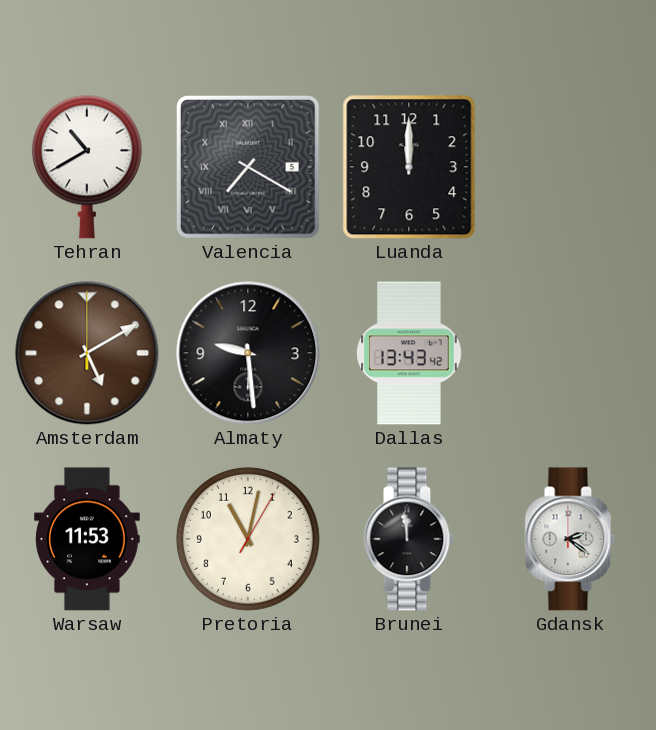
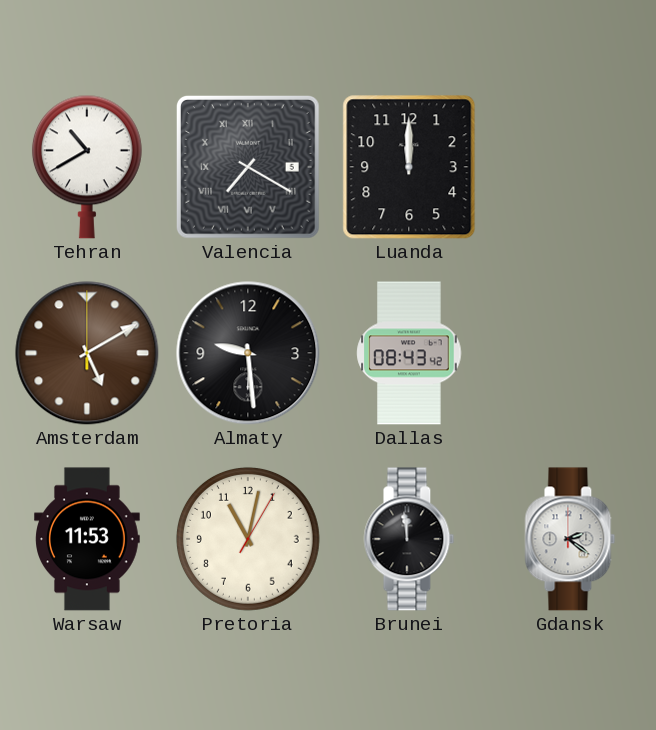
Dallas: 13:43 -> 08:43 (409, 353)
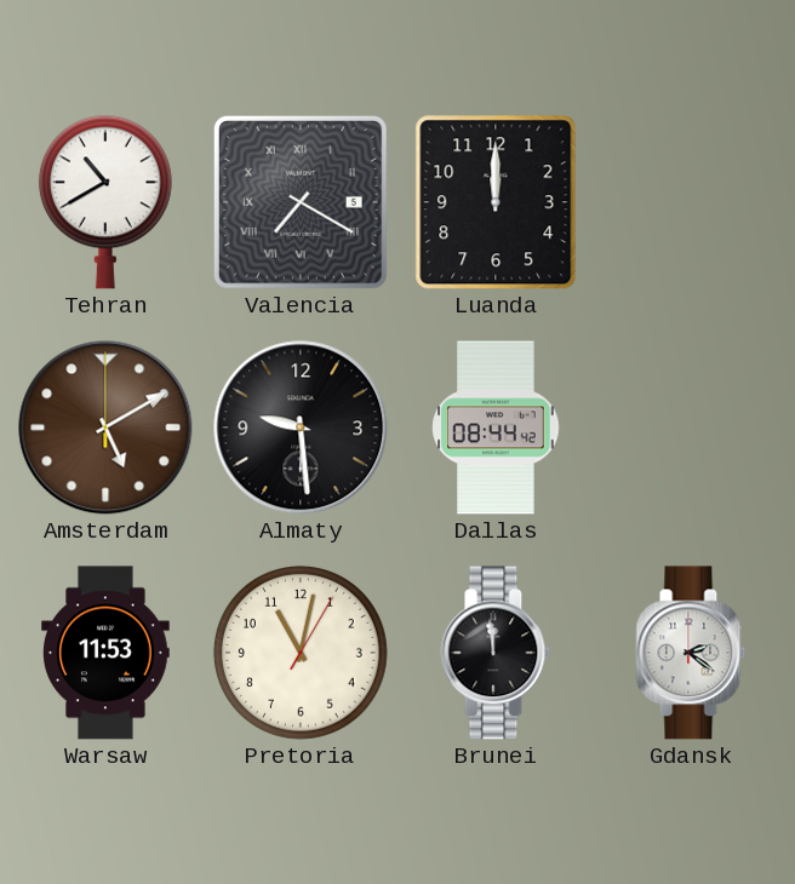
Dallas: 08:43 -> 08:44 (496, 427)
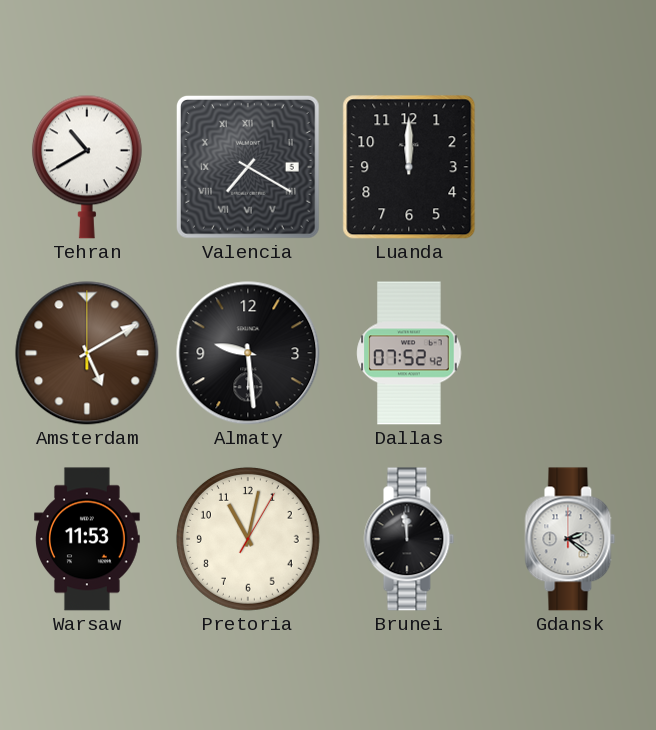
Dallas: 08:44 -> 07:52 (409, 353)
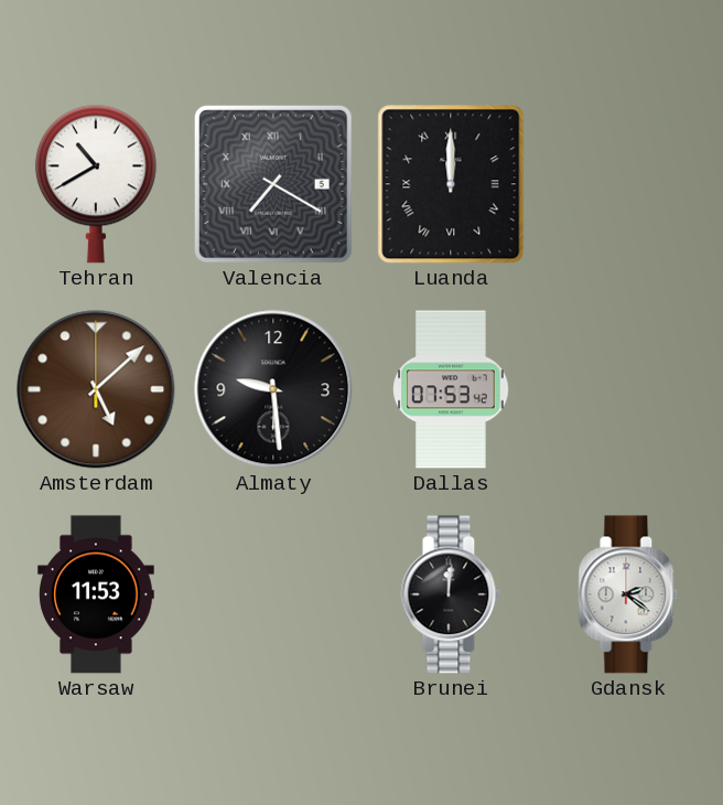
Luanda numerals: Arabic -> Roman (451, 184)
Amsterdam: 5:10 -> 5:08 (96, 389)
Dallas: 07:52 -> 07:53 (451, 389)
Pretoria: 11:02 -> none (248, 539)
Brunei: 11:59 -> 12:01 (451, 594)
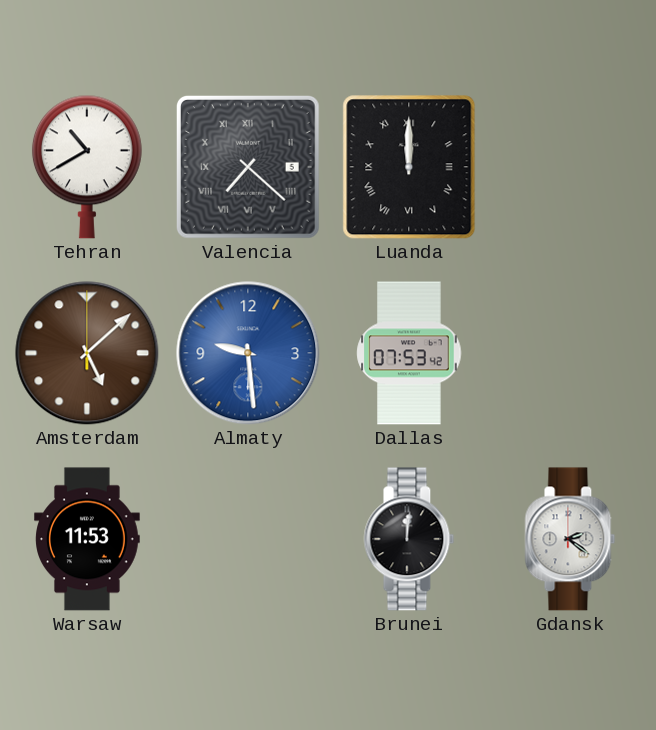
Valencia: 7:20 -> 7:22 (248, 167)
Almaty dial: black -> blue (248, 353)
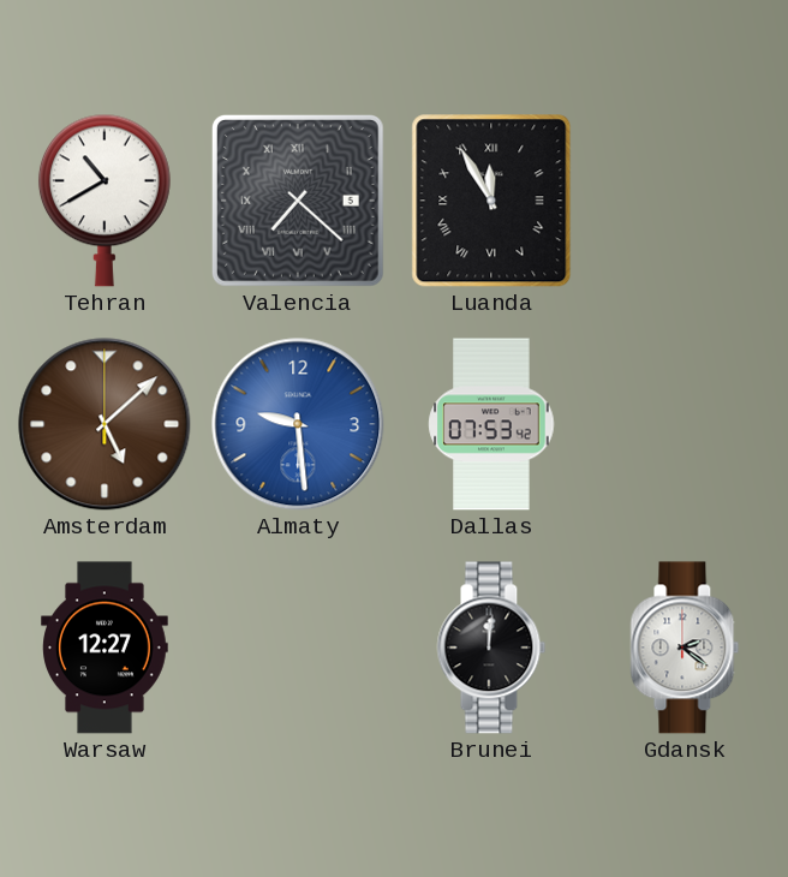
Luanda: 12:00 -> 11:55 (491, 201)
Warsaw: 11:53 -> 12:27 (105, 648)
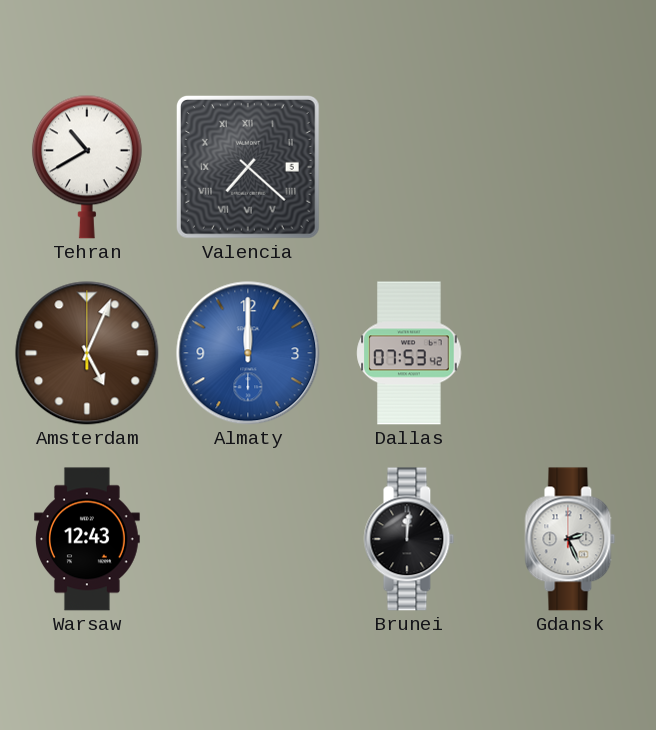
Luanda: 11:55 -> none (491, 201)
Amsterdam: 5:08 -> 5:04 (87, 353)
Almaty: 9:29 -> 12:00 (248, 353)
Warsaw: 12:27 -> 12:43 (87, 539)
Gdansk: 2:21 -> 2:26 (570, 539)
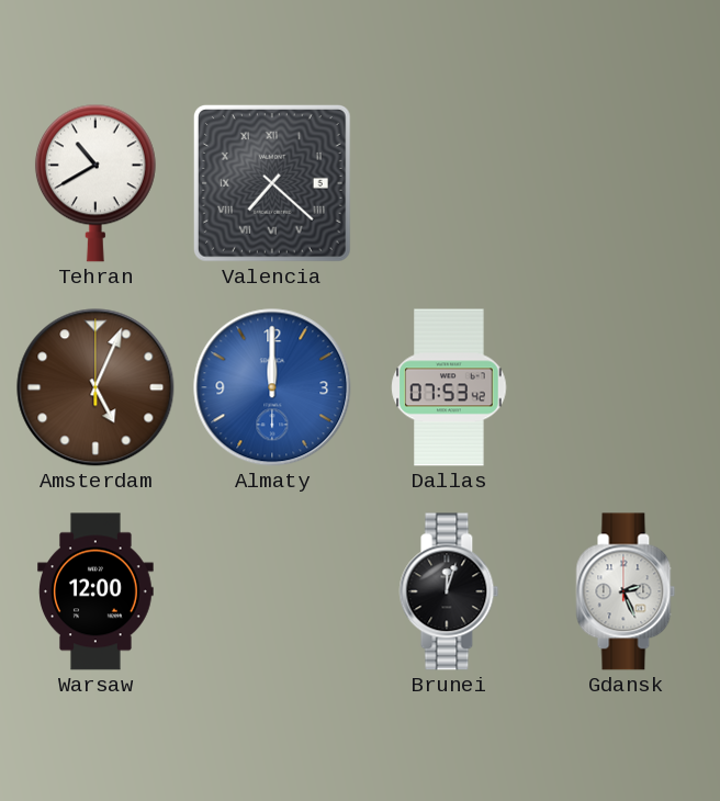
Warsaw: 12:43 -> 12:00 (95, 591)
Brunei: 12:01 -> 12:03 (449, 591)
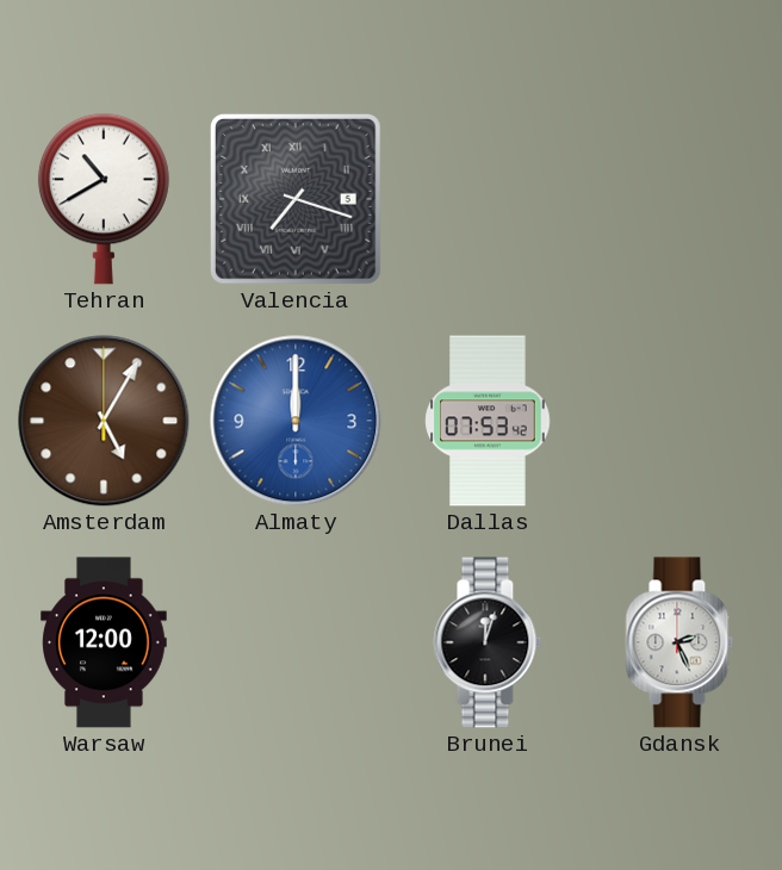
Valencia: 7:22 -> 7:18 (296, 199)
Amsterdam: 5:04 -> 5:05 (104, 421)
